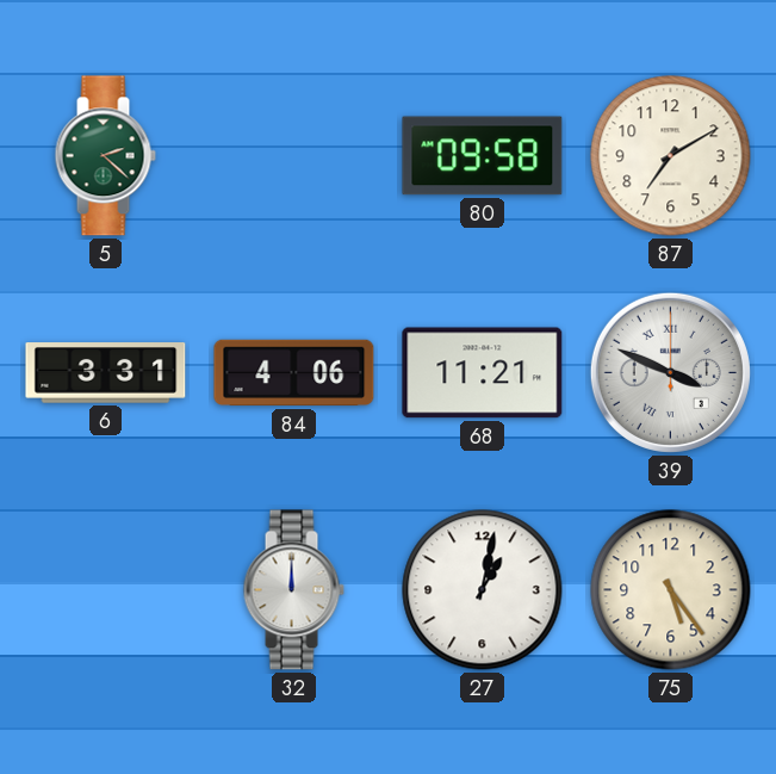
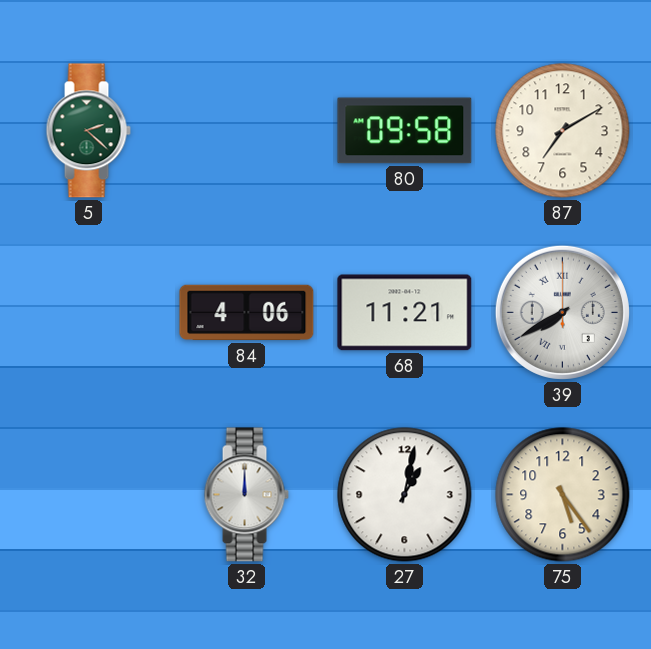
6: 3:31 -> none (106, 373)
39: 3:49 -> 7:40 (562, 312)
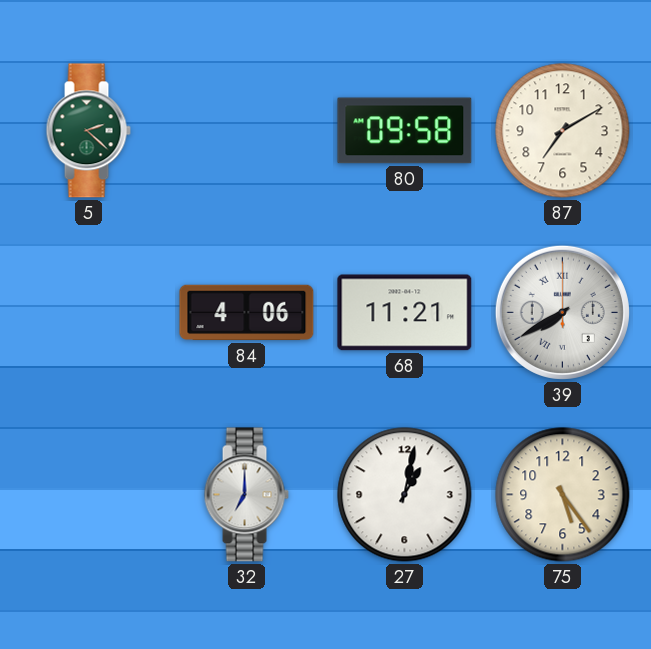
32: 12:00 -> 7:00 (246, 495)
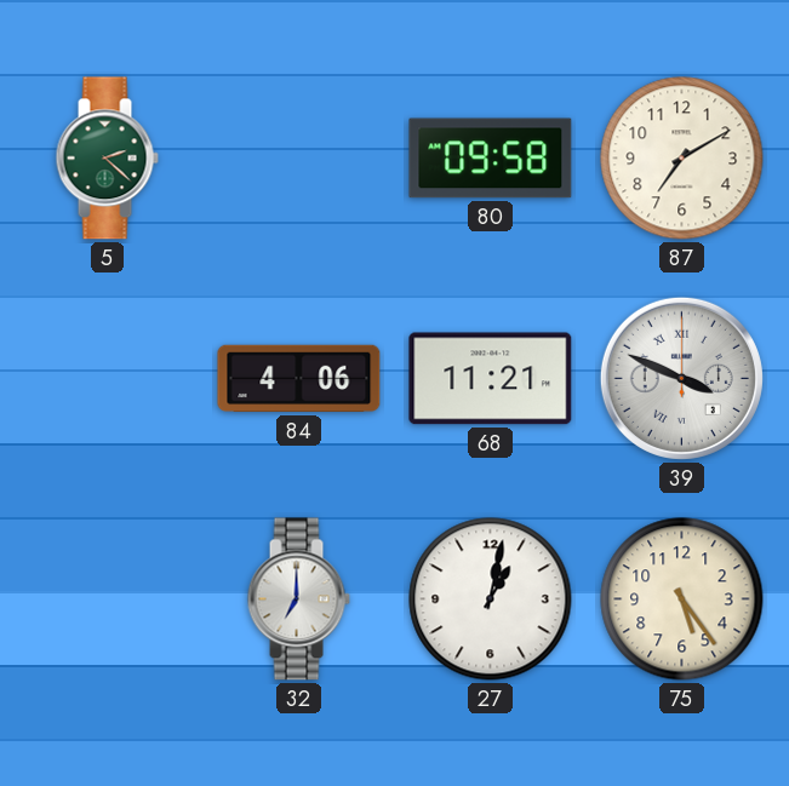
39: 7:40 -> 3:49 (681, 378)
